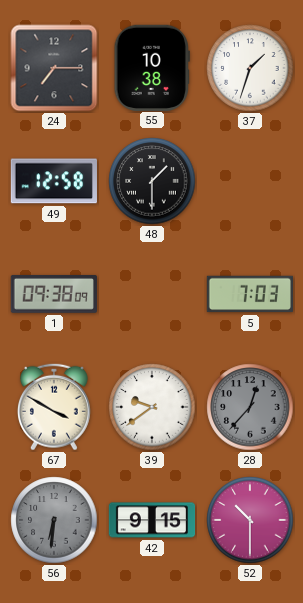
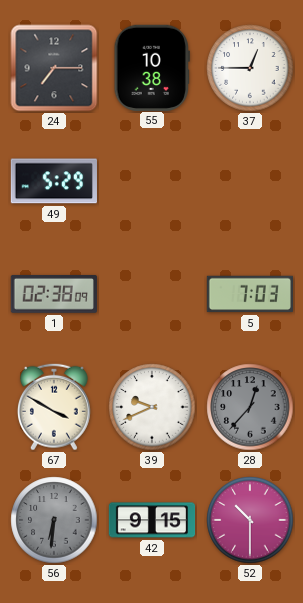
37: 1:33 -> 12:45 (250, 68)
49: 12:58 -> 5:29 (54, 181)
48: 1:30 -> none (152, 181)
1: 09:38 -> 02:38 (54, 294)
39: 9:39 -> 9:41 (152, 407)
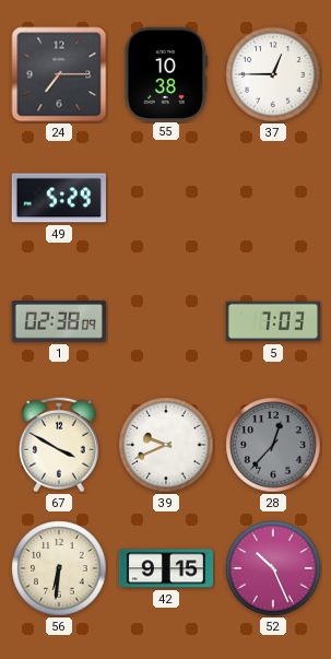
56 dial: grey -> cream (59, 568)
52: 10:30 -> 10:26 (273, 568)
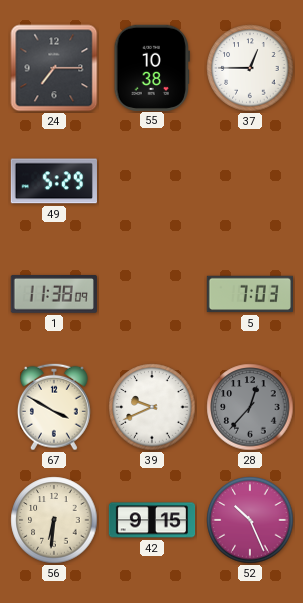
1: 02:38 -> 11:38 (54, 294)
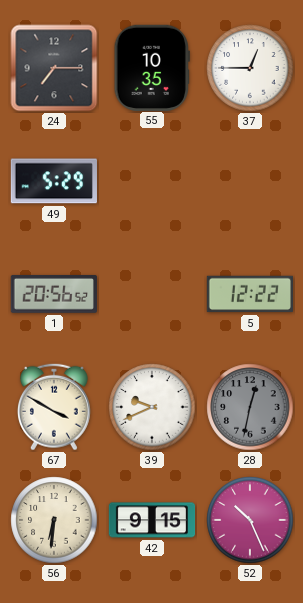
55: 10:38 -> 10:35 (152, 67)
1: 11:38 -> 20:56 (54, 294)
5: 7:03 -> 12:22 (249, 294)
28: 12:37 -> 12:32 (250, 407)
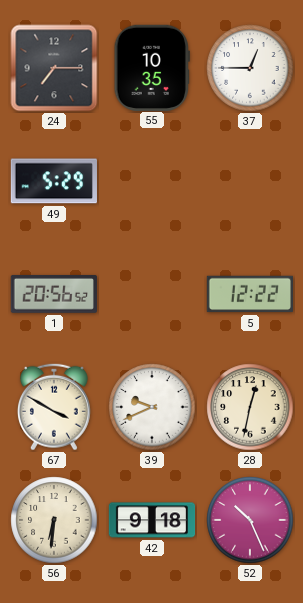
28 dial: grey -> cream (250, 407)
42: 9:15 -> 9:18 (152, 520)
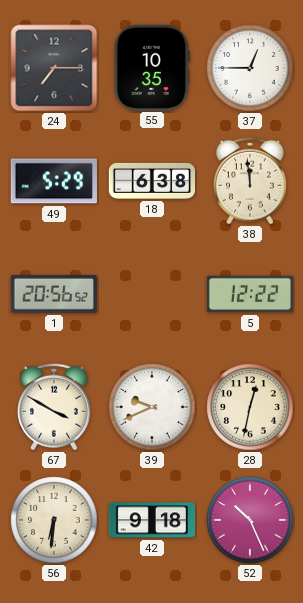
18: none -> 6:38 (152, 181)
38: none -> 11:59 (250, 181)
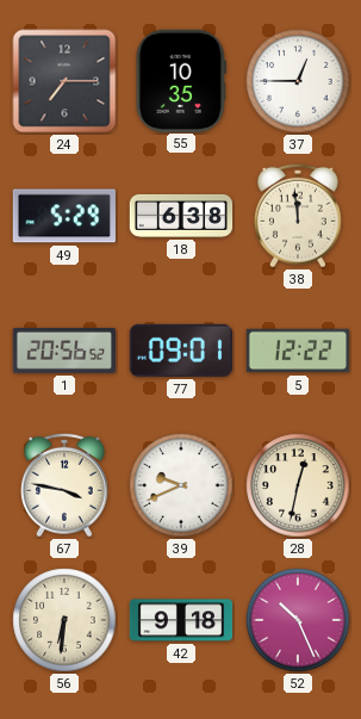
77: none -> 09:01 (181, 351)
67: 3:50 -> 3:47 (64, 485)
